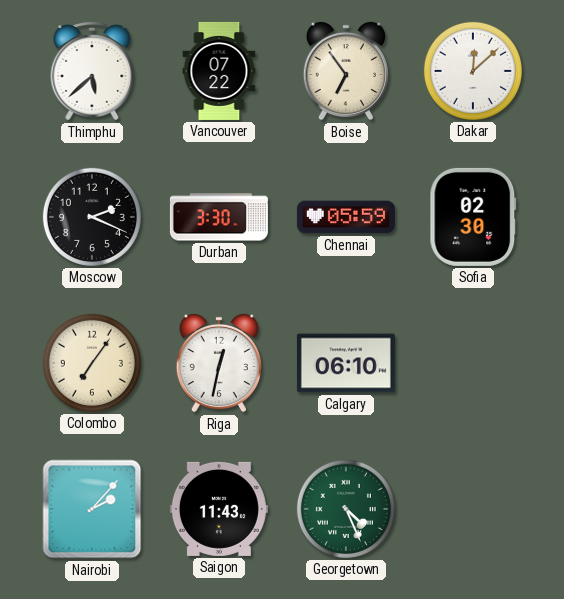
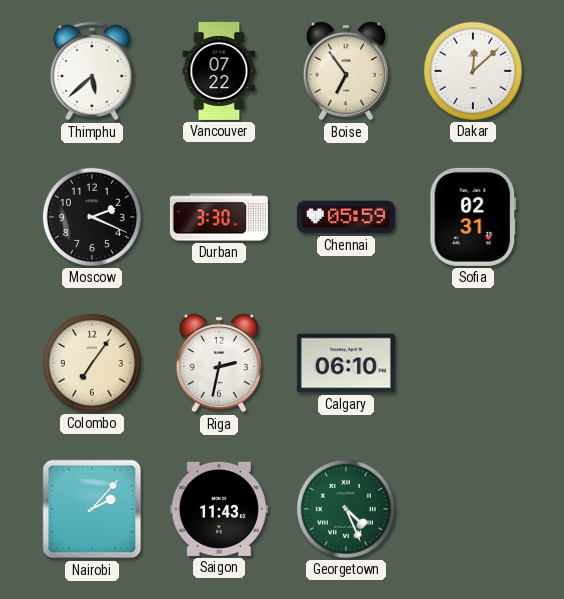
Sofia: 02:30 -> 02:31 (473, 217)
Riga: 12:32 -> 2:32 (219, 363)
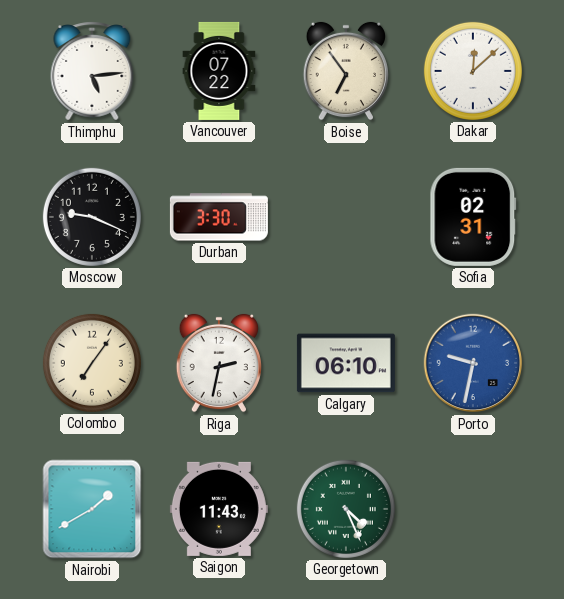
Thimphu: 5:38 -> 5:14 (92, 71)
Moscow: 2:19 -> 9:19 (92, 217)
Chennai: 05:59 -> none (346, 217)
Porto: none -> 9:32 (473, 363)
Nairobi: 2:07 -> 1:40 (92, 509)
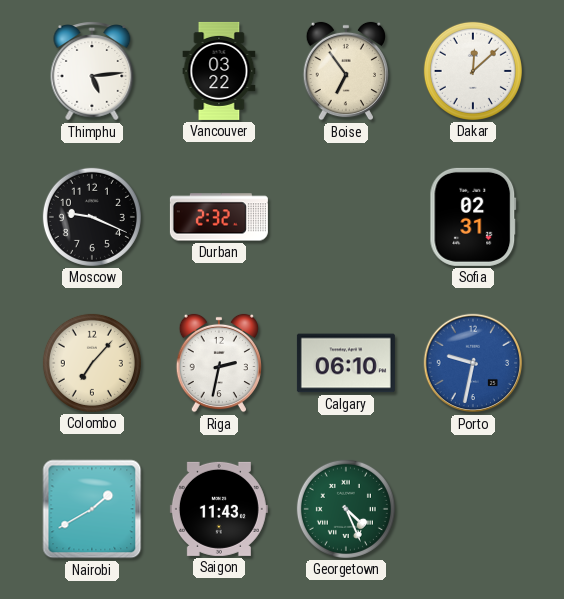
Vancouver: 07:22 -> 03:22 (219, 71)
Durban: 3:30 -> 2:32 (219, 217)
Colombo: 7:06 -> 7:07 (92, 363)
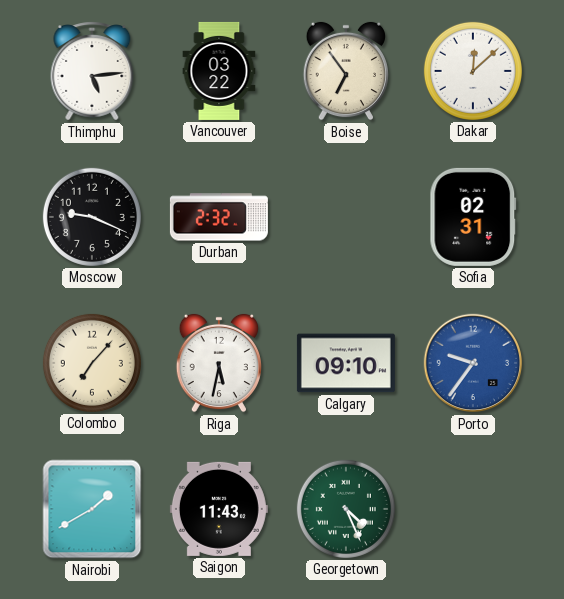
Riga: 2:32 -> 5:32 (219, 363)
Calgary: 06:10 -> 09:10 (346, 363)
Porto: 9:32 -> 9:36 (473, 363)
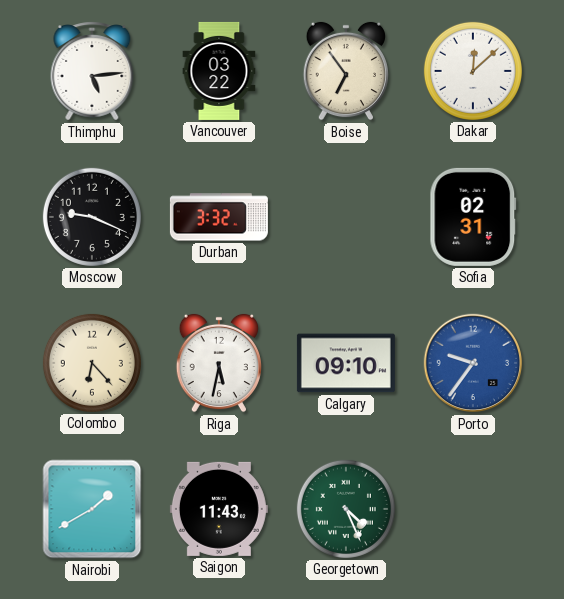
Durban: 2:32 -> 3:32 (219, 217)
Colombo: 7:07 -> 6:23 (92, 363)
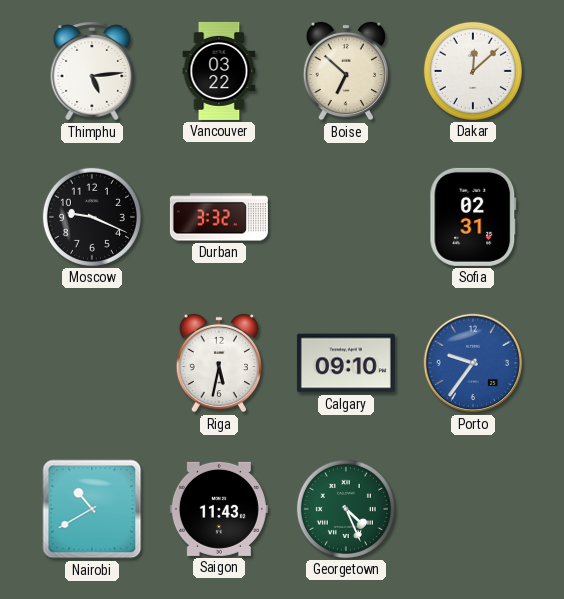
Boise: 6:54 -> 6:52 (346, 71)
Colombo: 6:23 -> none (92, 363)
Nairobi: 1:40 -> 10:40 (92, 509)
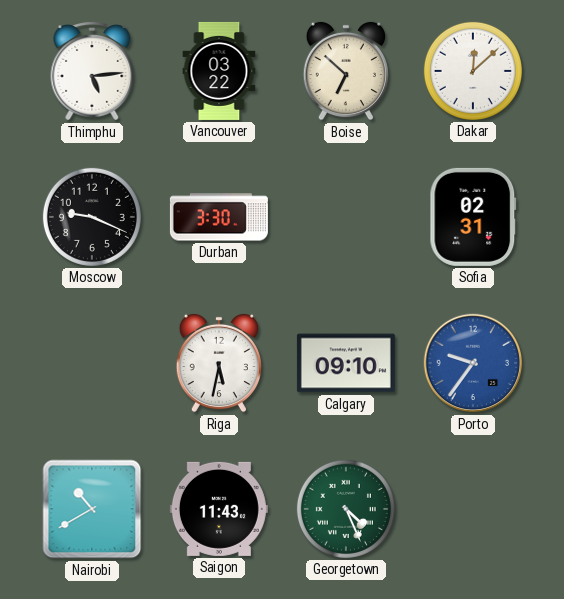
Durban: 3:32 -> 3:30 (219, 217)
